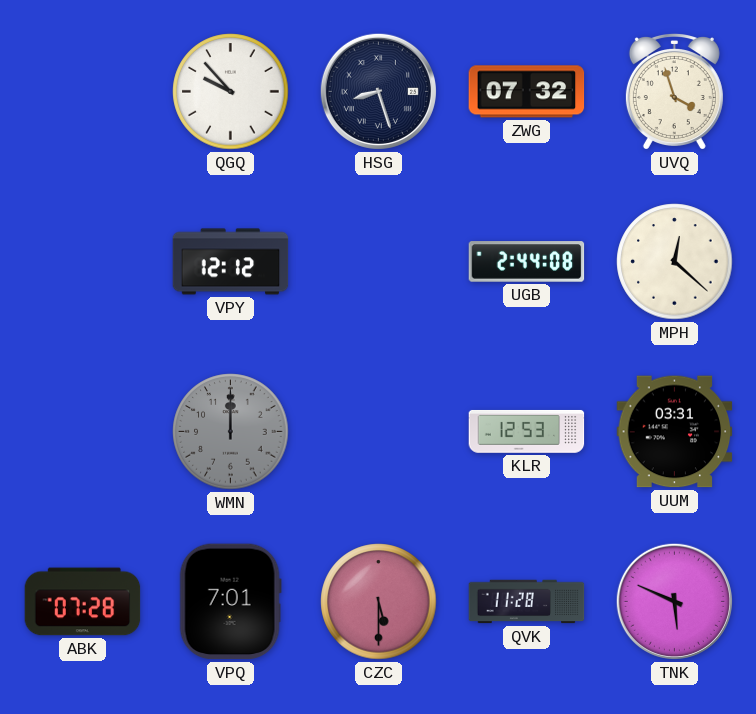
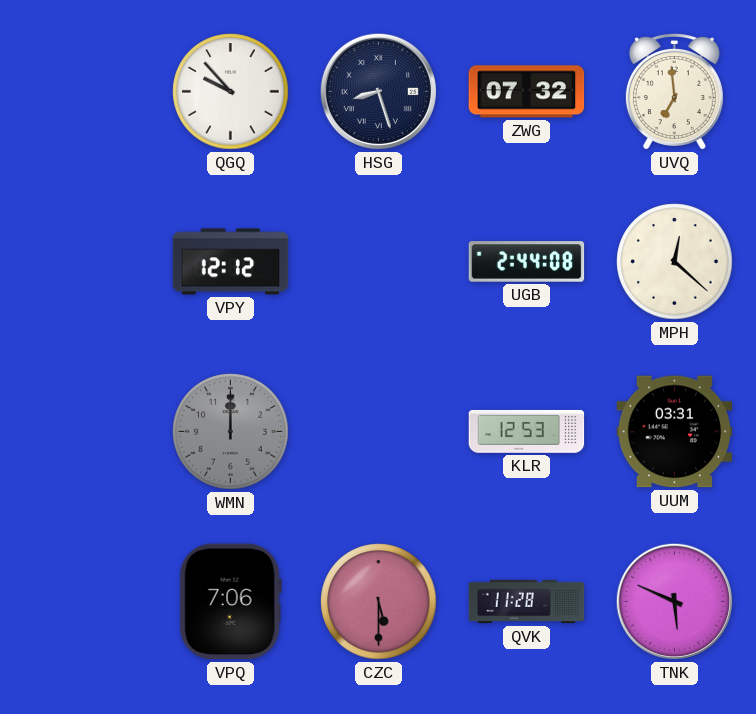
UVQ: 3:57 -> 6:59 (674, 92)
ABK: 07:28 -> none (83, 602)
VPQ: 7:01 -> 7:06 (230, 602)
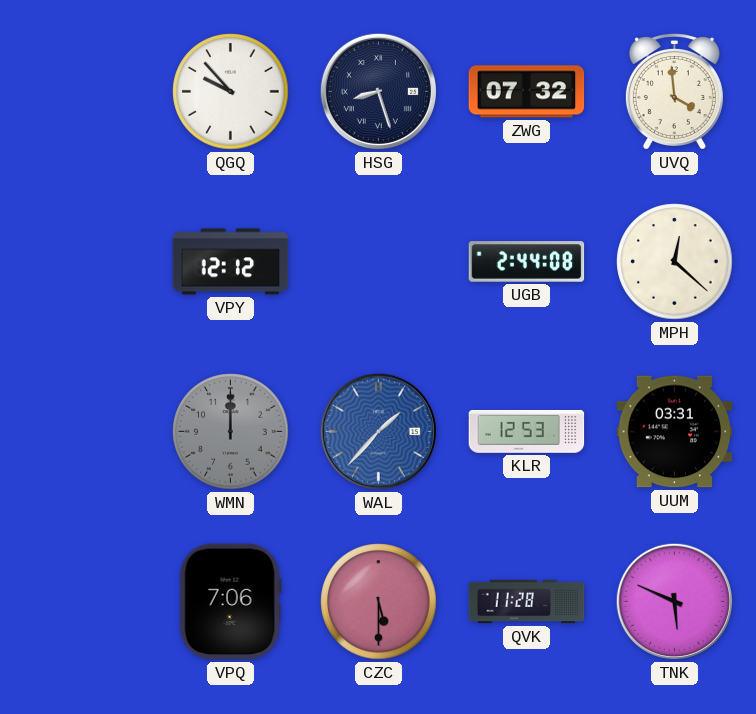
UVQ: 6:59 -> 3:59 (674, 92)
WAL: none -> 1:37 (378, 431)
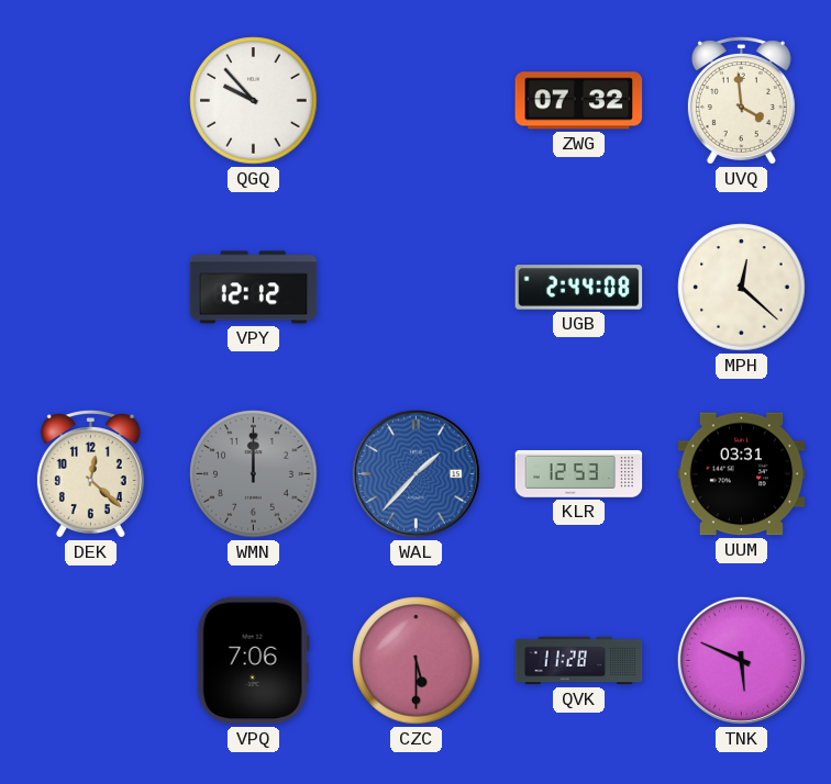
HSG: 8:27 -> none (378, 91)
DEK: none -> 12:22 (90, 474)
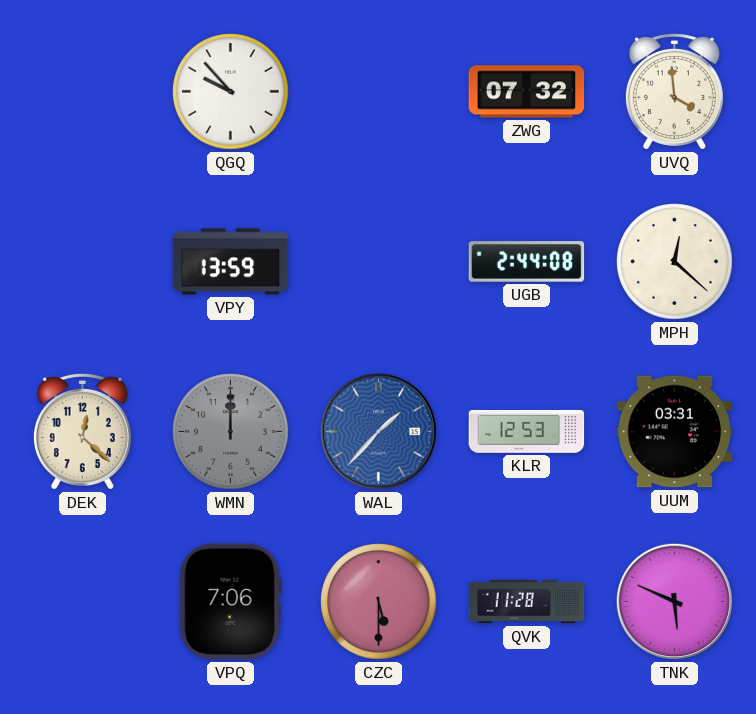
VPY: 12:12 -> 13:59 (231, 262)
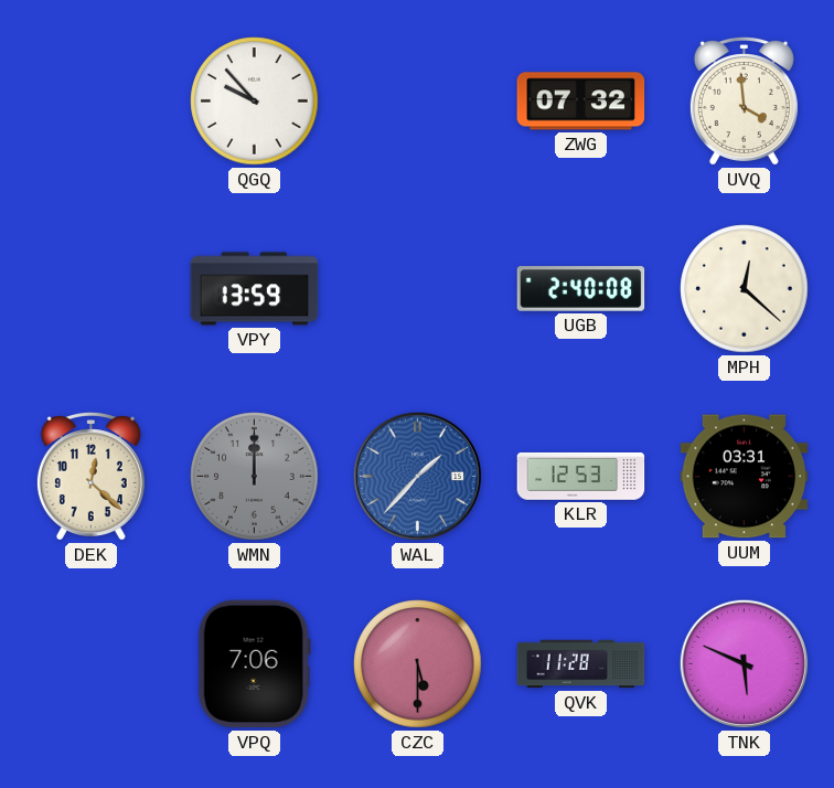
UGB: 2:44 -> 2:40 (581, 289)
